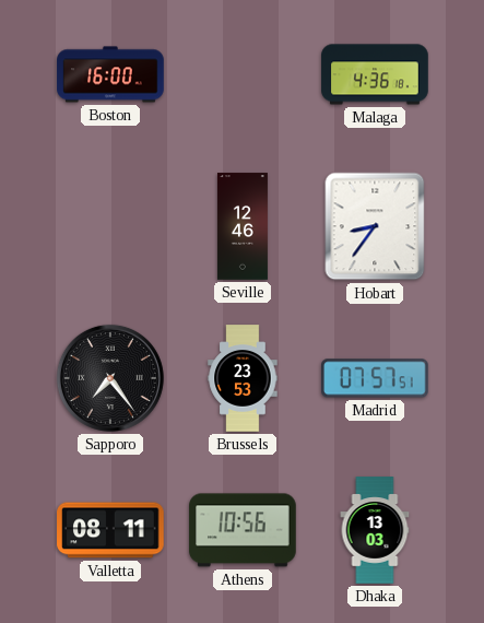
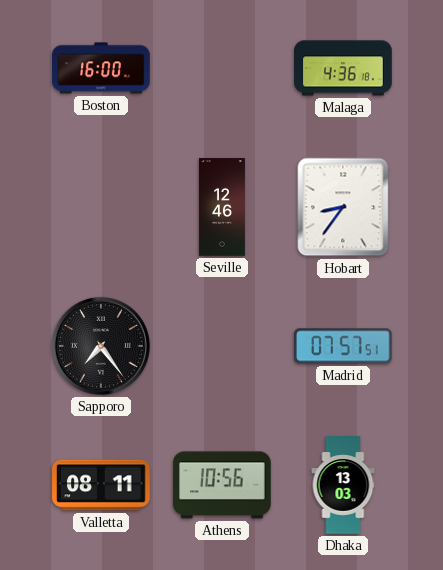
Brussels: 23:53 -> none (243, 378)
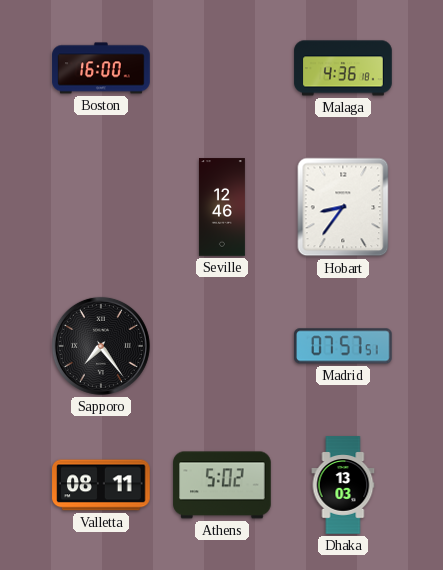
Athens: 10:56 -> 5:02 (222, 485)
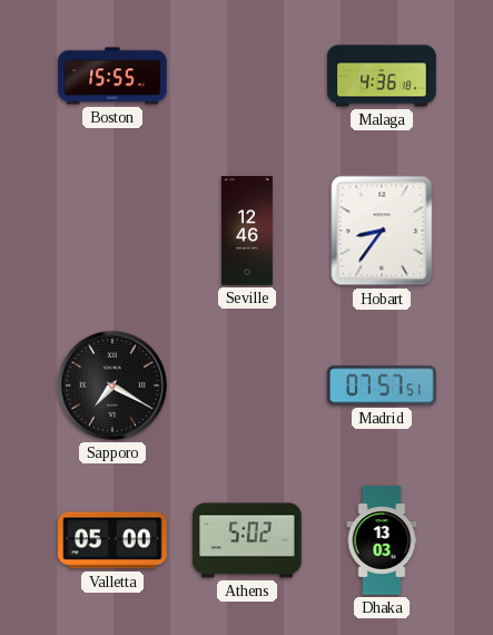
Boston: 16:00 -> 15:55 (112, 76)
Sapporo: 7:24 -> 7:20 (112, 385)
Valletta: 08:11 -> 05:00 (112, 540)
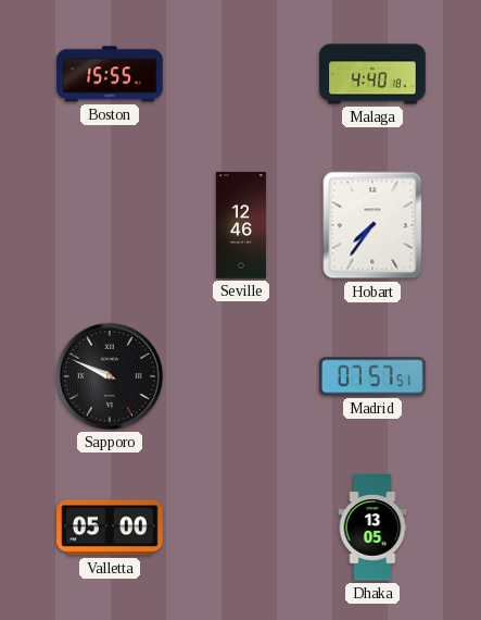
Malaga: 4:36 -> 4:40 (372, 74)
Hobart: 8:36 -> 7:36 (372, 225)
Sapporo: 7:20 -> 9:49 (110, 376)
Athens: 5:02 -> none (247, 540)
Dhaka: 13:03 -> 13:05 (372, 528)
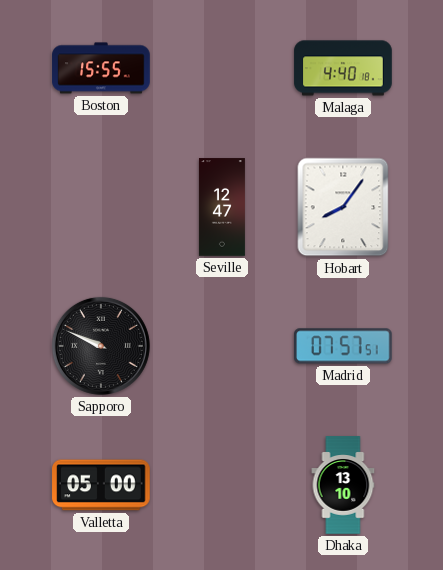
Seville: 12:46 -> 12:47 (222, 207)
Hobart: 7:36 -> 8:06 (343, 207)
Dhaka: 13:05 -> 13:10 (343, 485)
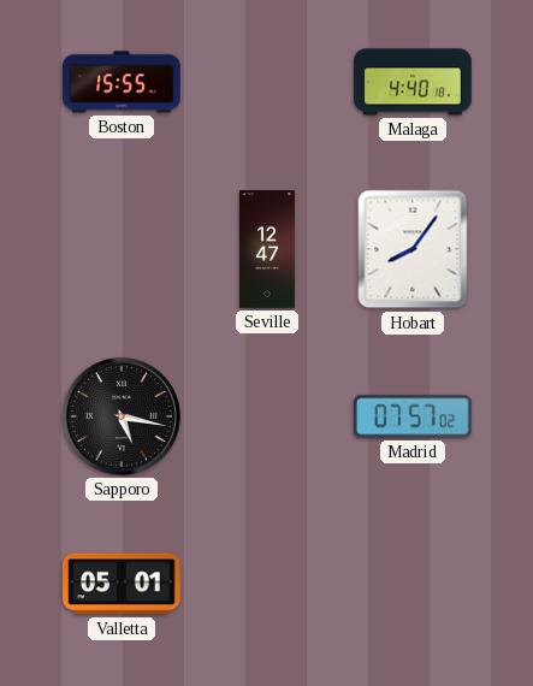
Sapporo: 9:49 -> 5:17 (122, 416)
Madrid: 07:57:51 -> 07:57:02 (413, 416)
Valletta: 05:00 -> 05:01 (122, 584)
Dhaka: 13:10 -> none (343, 485)
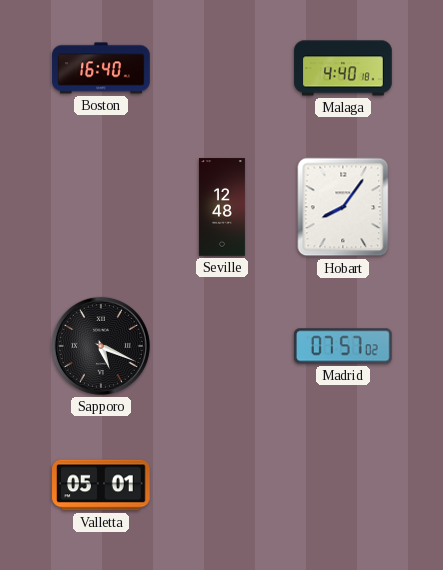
Boston: 15:55 -> 16:40 (101, 68)
Seville: 12:47 -> 12:48 (222, 207)
Sapporo: 5:17 -> 5:19 (101, 346)
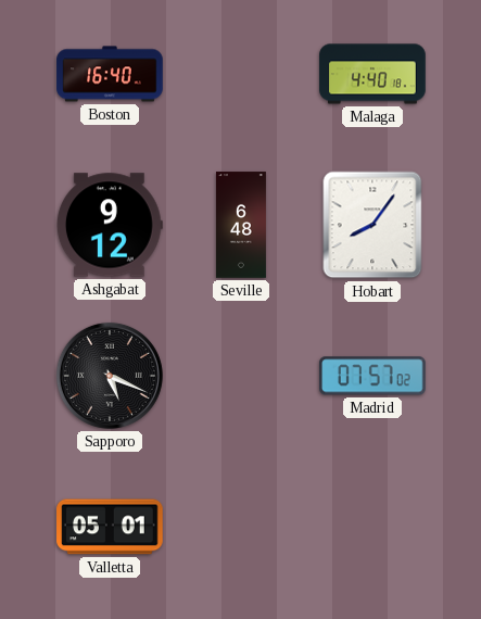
Ashgabat: none -> 9:12 (110, 225)
Seville: 12:48 -> 6:48 (241, 225)
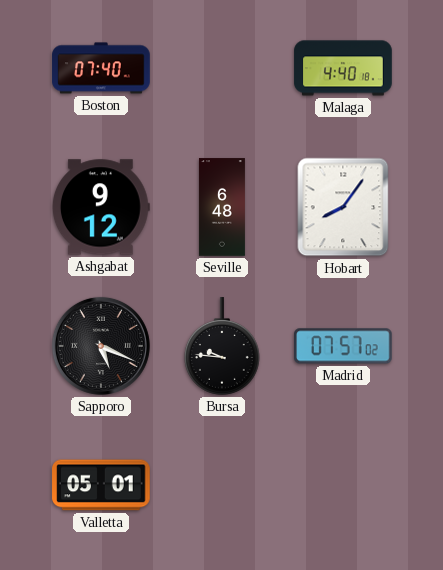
Boston: 16:40 -> 07:40 (101, 68)
Bursa: none -> 9:46 (222, 346)
